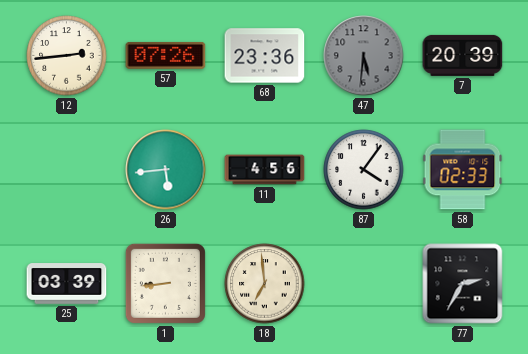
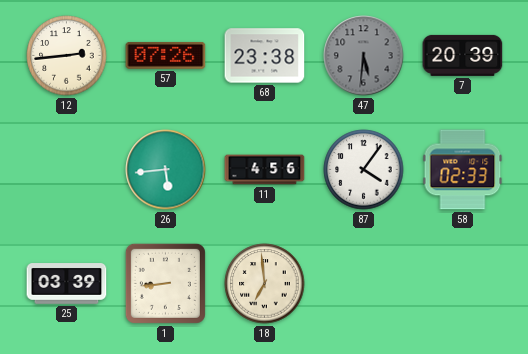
68: 23:36 -> 23:38 (265, 56)
77: 2:35 -> none (463, 284)
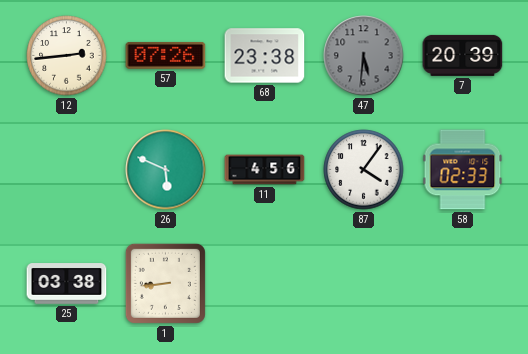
26: 5:44 -> 5:49 (166, 170)
25: 03:39 -> 03:38 (67, 284)
18: 6:59 -> none (265, 284)
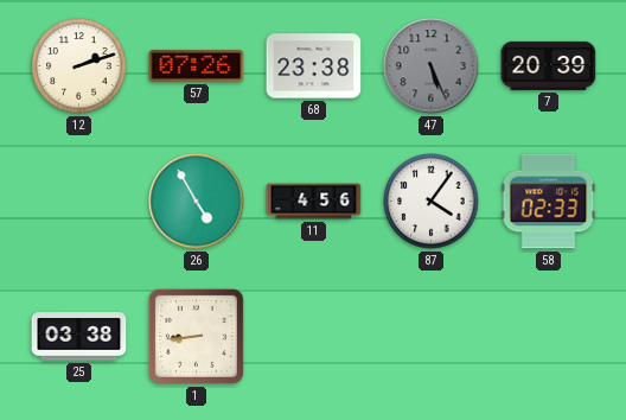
12: 2:44 -> 2:12 (79, 66)
47: 5:31 -> 5:26 (432, 66)
26: 5:49 -> 4:55 (197, 202)
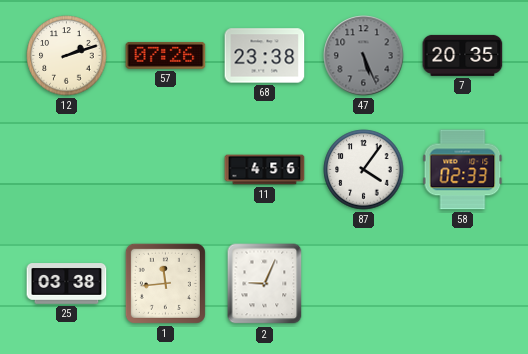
7: 20:39 -> 20:35 (463, 55)
26: 4:55 -> none (197, 202)
1: 8:44 -> 11:44 (165, 283)
2: none -> 9:04 (265, 284)
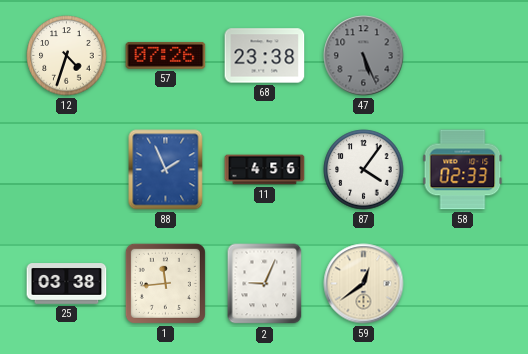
12: 2:12 -> 4:33 (67, 56)
7: 20:35 -> none (463, 55)
88: none -> 1:56 (166, 170)
59: none -> 12:39 (364, 284)
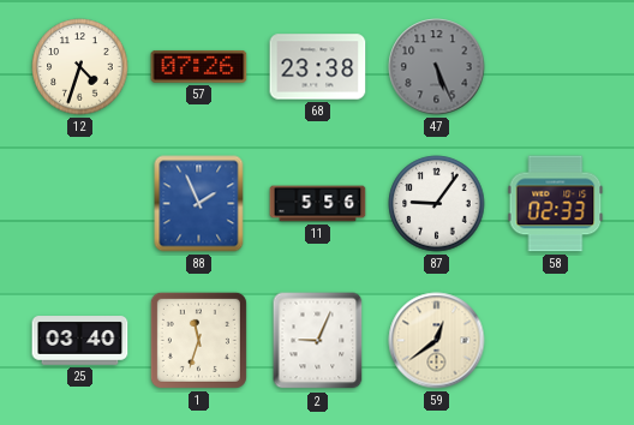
11: 4:56 -> 5:56 (318, 204)
87: 4:06 -> 9:06 (437, 204)
25: 03:38 -> 03:40 (80, 341)
1: 11:44 -> 11:33 (198, 340)
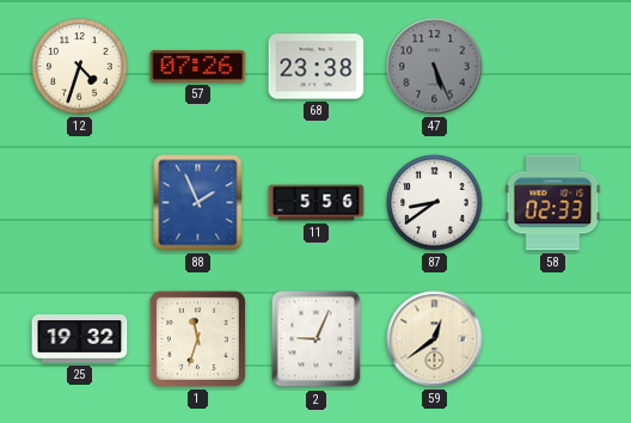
87: 9:06 -> 8:39 (435, 203)
25: 03:40 -> 19:32 (80, 339)
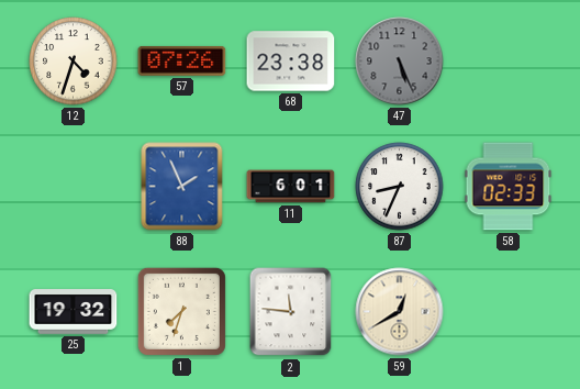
11: 5:56 -> 6:01 (291, 187)
87: 8:39 -> 8:34 (400, 187)
1: 11:33 -> 7:33 (181, 311)
2: 9:04 -> 11:46 (291, 312)
59: 12:39 -> 12:40 (400, 312)
